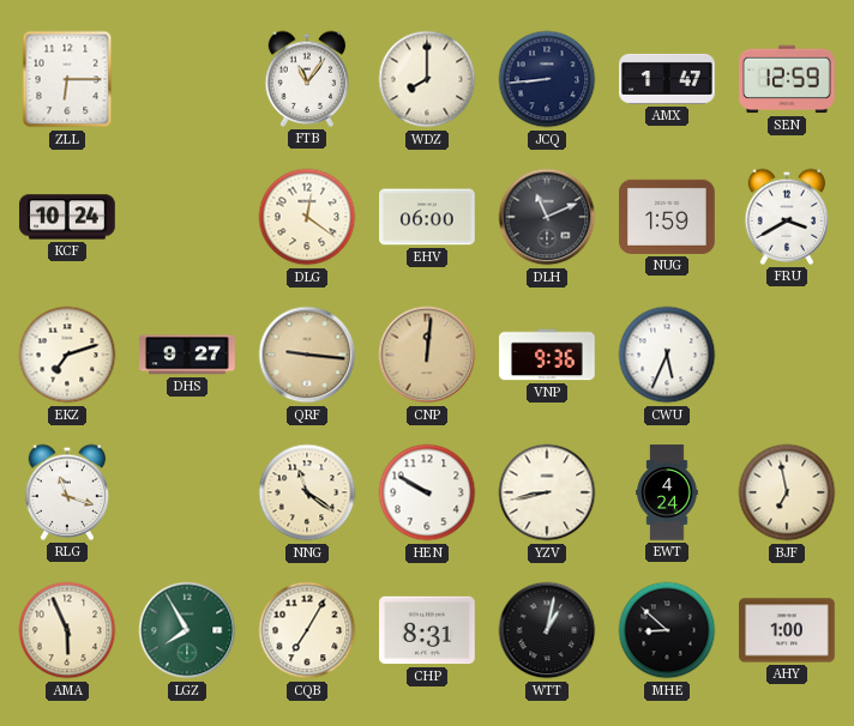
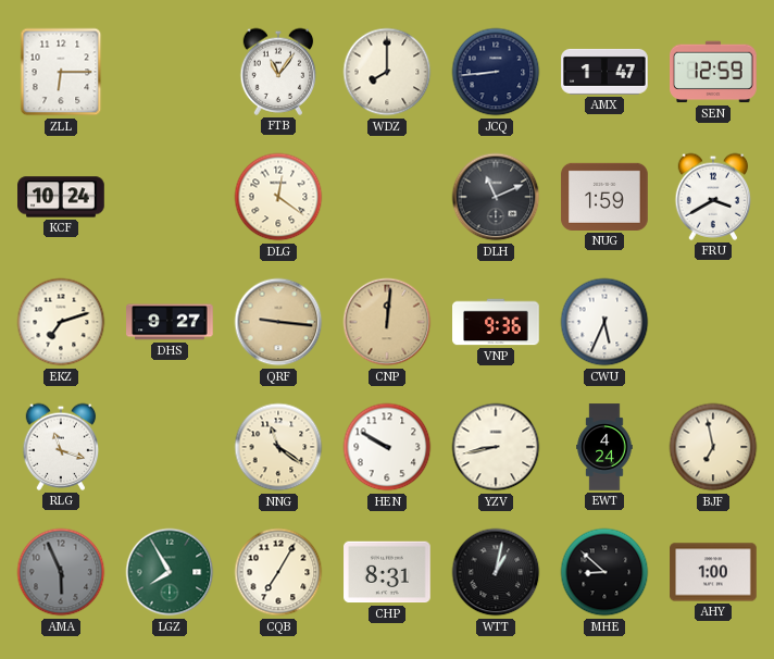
EHV: 06:00 -> none (427, 217)
AMA dial: cream -> grey (61, 572)
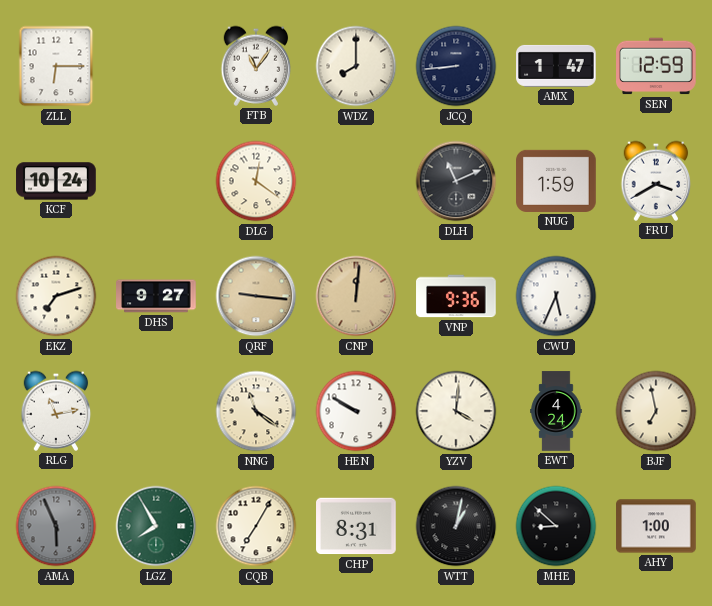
RLG: 11:18 -> 11:13 (56, 411)
YZV: 8:43 -> 4:01 (456, 411)
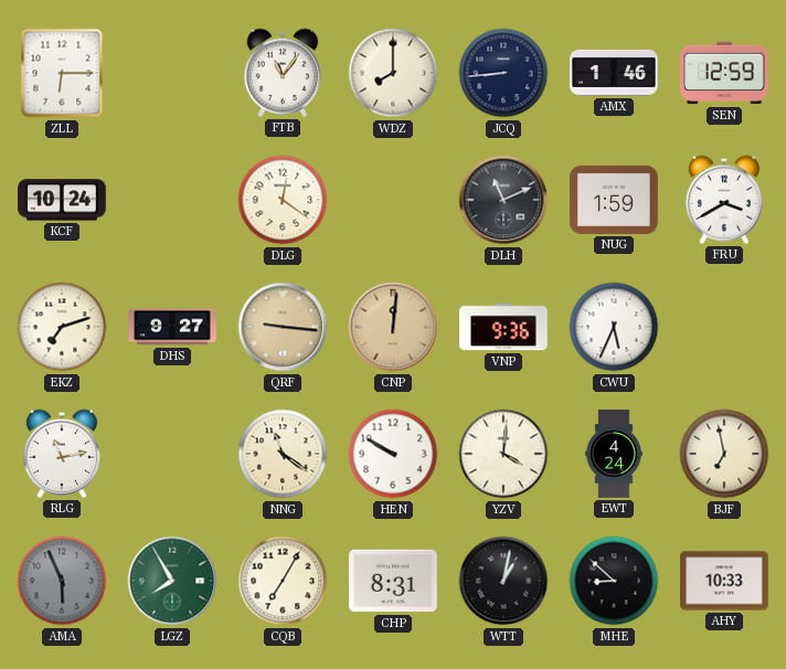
AMX: 1:47 -> 1:46 (614, 73)
AHY: 1:00 -> 10:33 (724, 581)
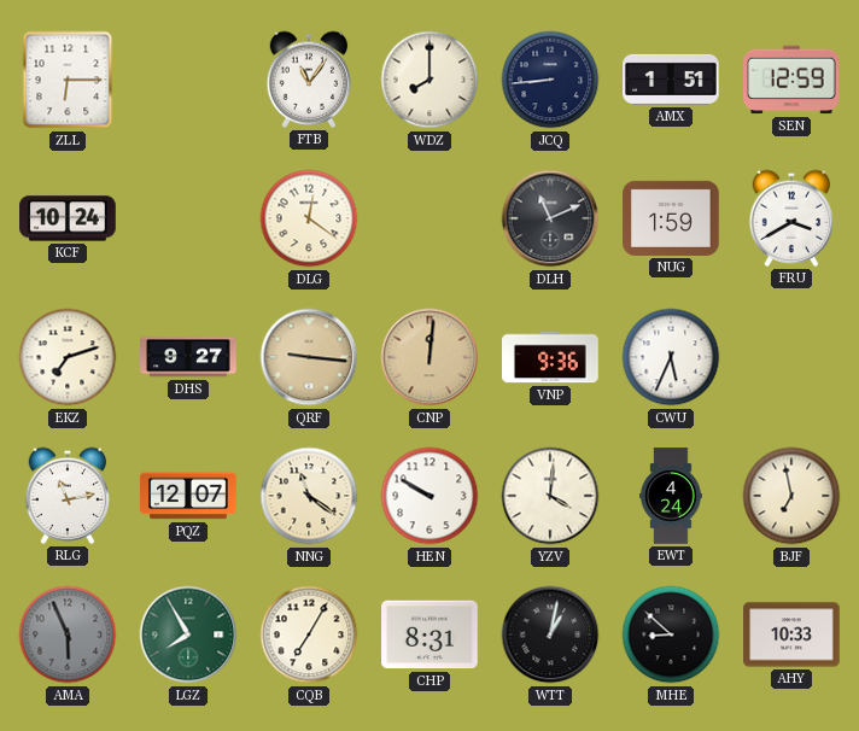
AMX: 1:46 -> 1:51 (671, 80)
PQZ: none -> 12:07 (188, 496)
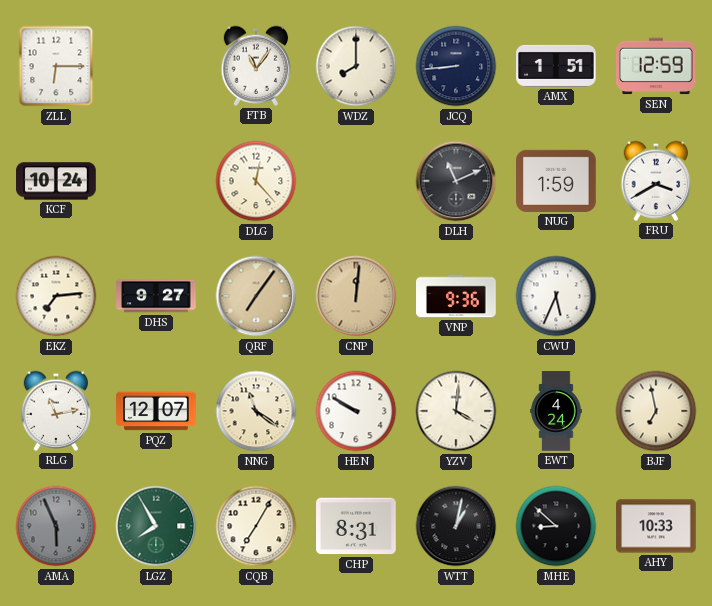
DLG: 12:21 -> 12:23 (256, 181)
EKZ: 7:12 -> 7:14 (56, 296)
QRF: 9:16 -> 7:06 (256, 296)
